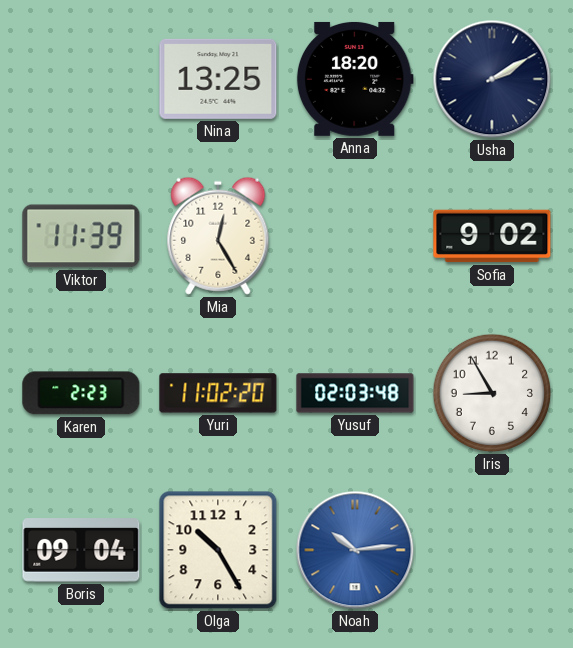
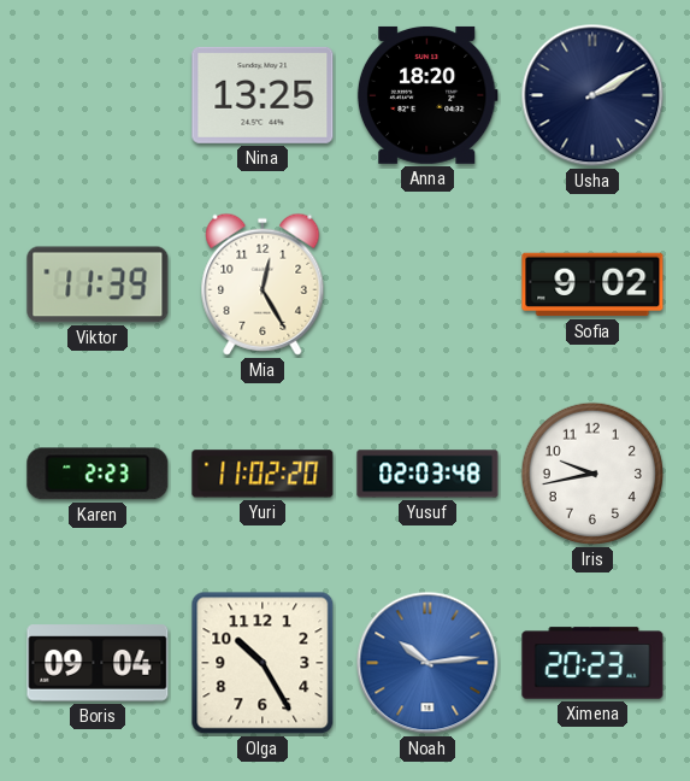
Iris: 8:55 -> 9:43 (592, 474)
Ximena: none -> 20:23 (592, 663)
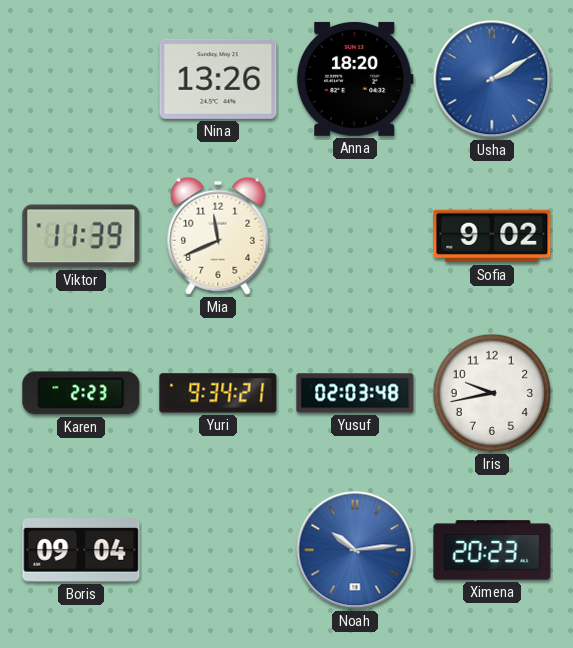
Nina: 13:25 -> 13:26 (218, 79)
Usha dial: navy -> blue (492, 79)
Mia: 12:25 -> 11:41 (218, 236)
Yuri: 11:02 -> 9:34 (218, 393)
Olga: 10:25 -> none (263, 663)
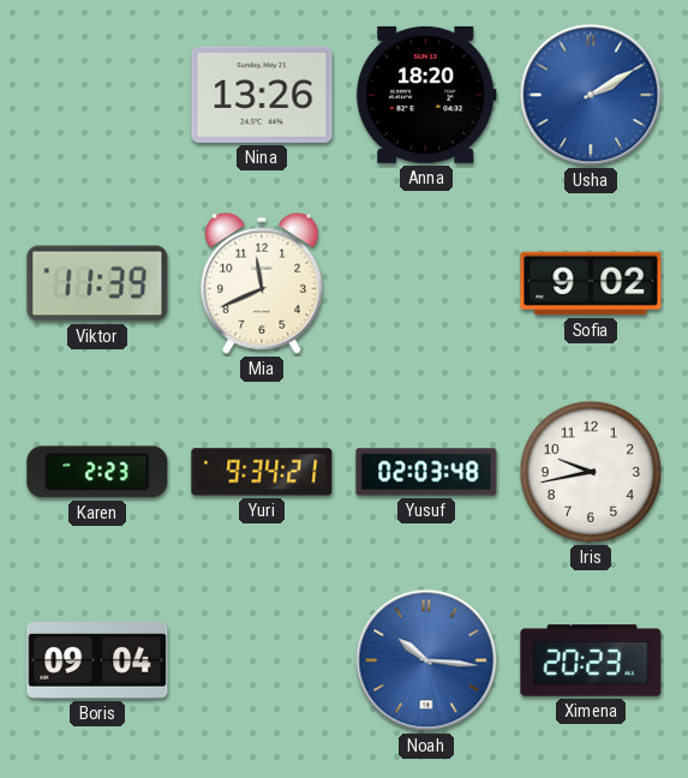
Noah: 10:14 -> 10:16 (426, 660)
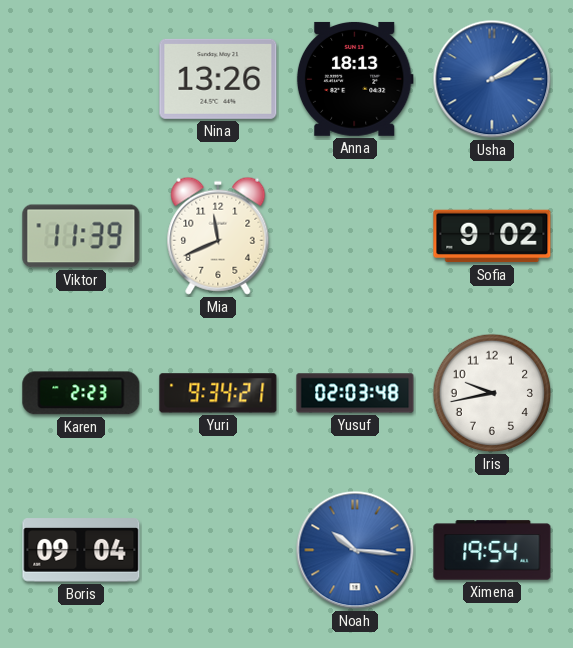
Anna: 18:20 -> 18:13 (355, 79)
Ximena: 20:23 -> 19:54 (492, 550)
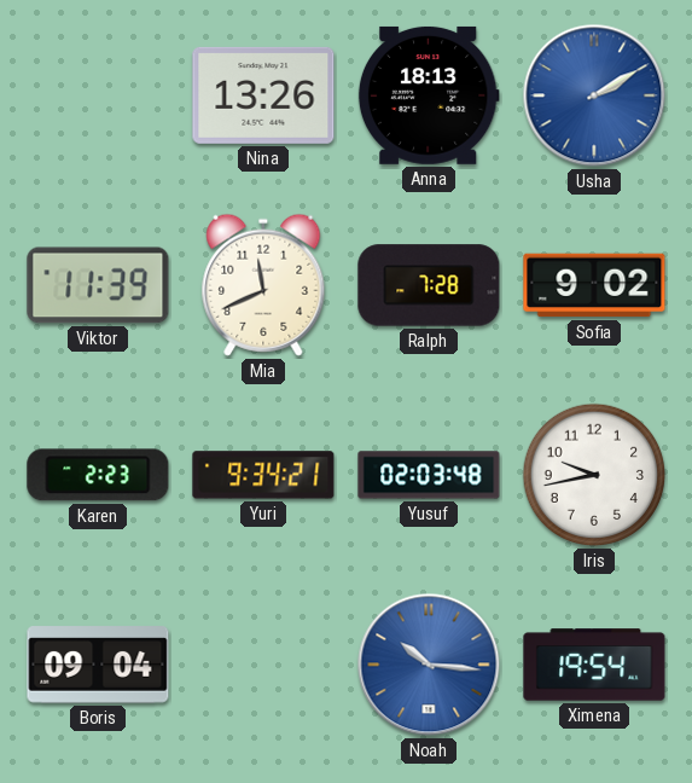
Ralph: none -> 7:28 (429, 285)
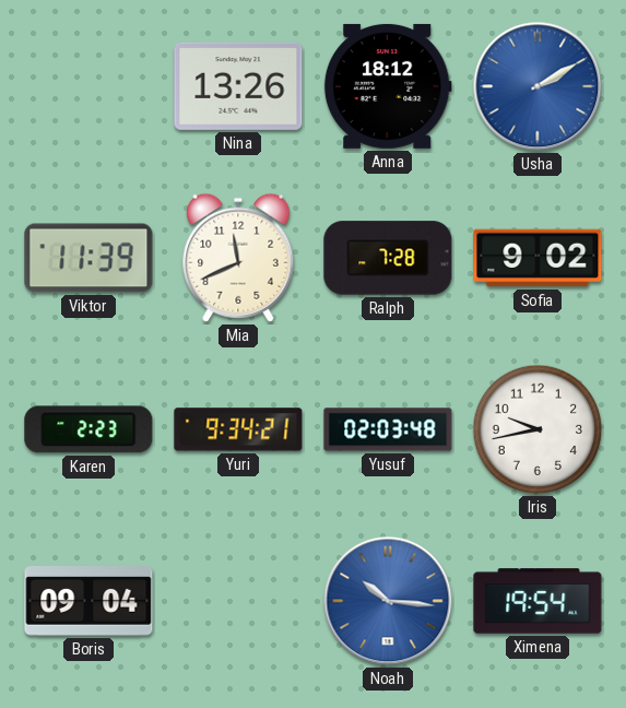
Anna: 18:13 -> 18:12 (388, 86)
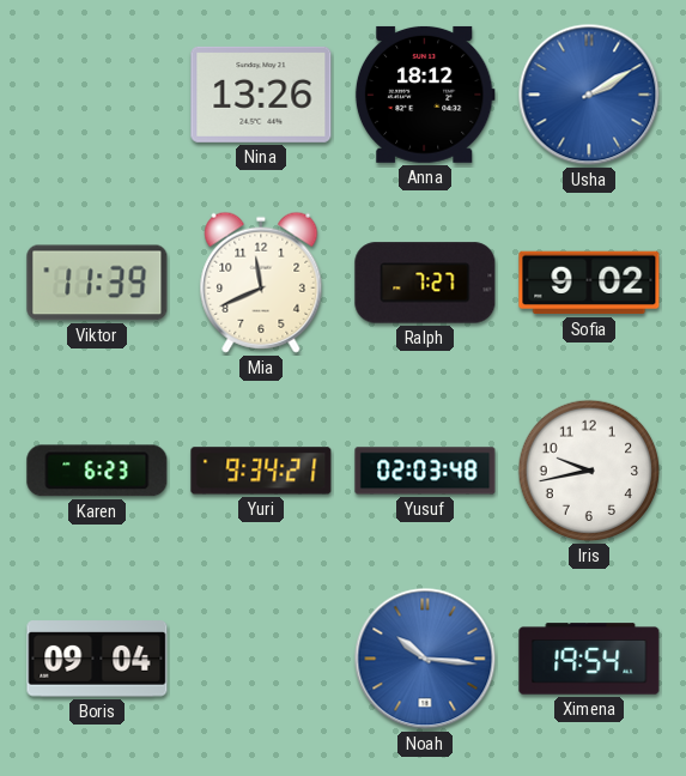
Ralph: 7:28 -> 7:27 (425, 283)
Karen: 2:23 -> 6:23 (97, 471)
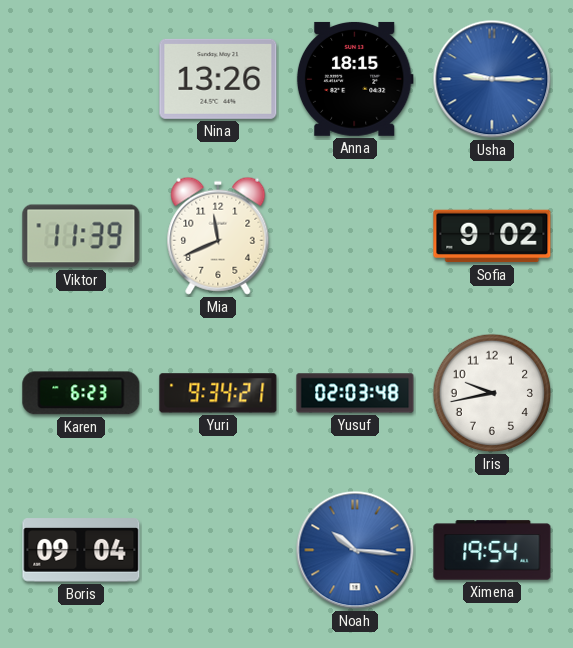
Anna: 18:12 -> 18:15 (355, 79)
Usha: 2:10 -> 9:15 (492, 79)
Ralph: 7:27 -> none (425, 283)
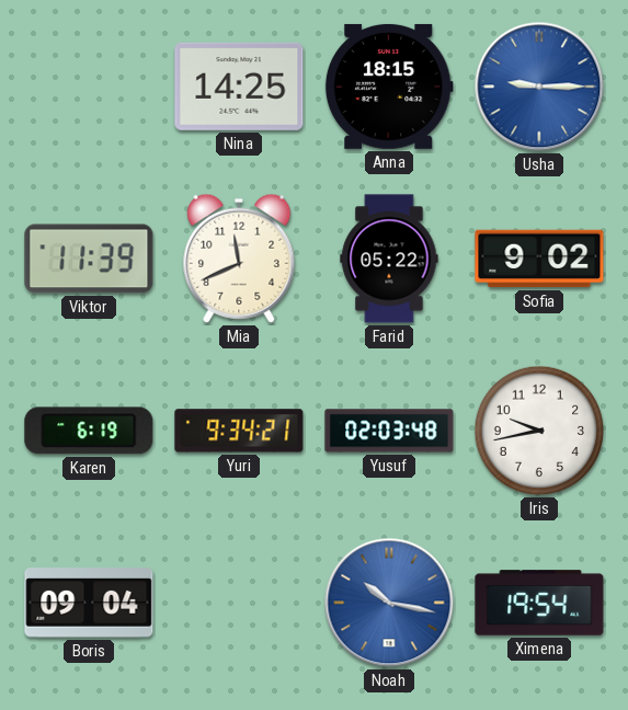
Nina: 13:26 -> 14:25 (239, 87)
Farid: none -> 05:22 (389, 259)
Karen: 6:23 -> 6:19 (89, 431)
Noah: 10:16 -> 10:17 (389, 603)
